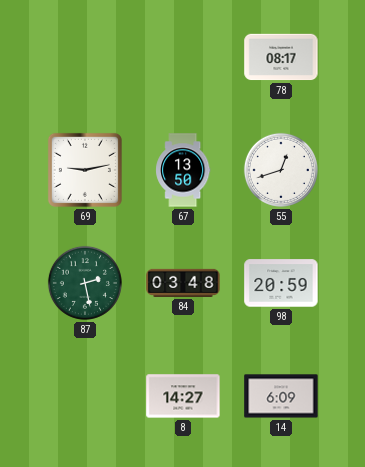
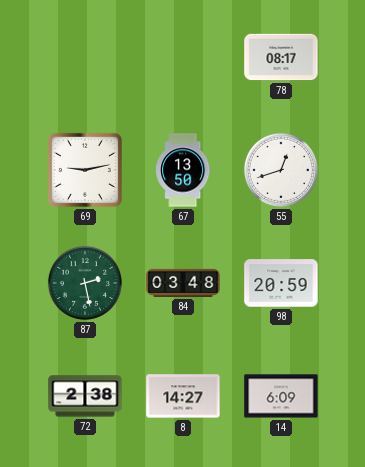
72: none -> 2:38 (85, 396)
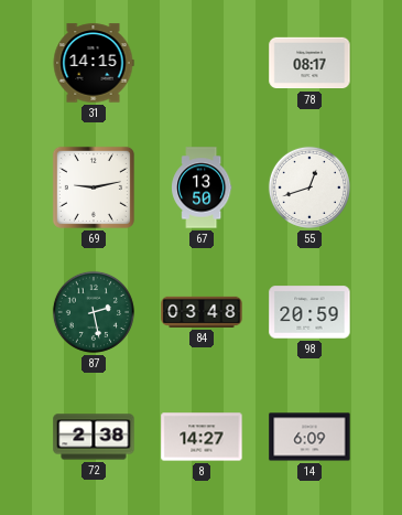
31: none -> 14:15 (94, 63)
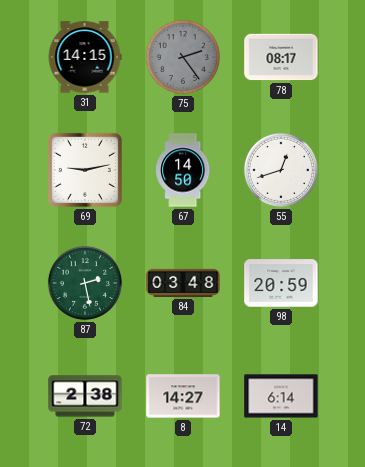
75: none -> 2:24 (183, 57)
67: 13:50 -> 14:50 (183, 170)
14: 6:09 -> 6:14 (281, 396)
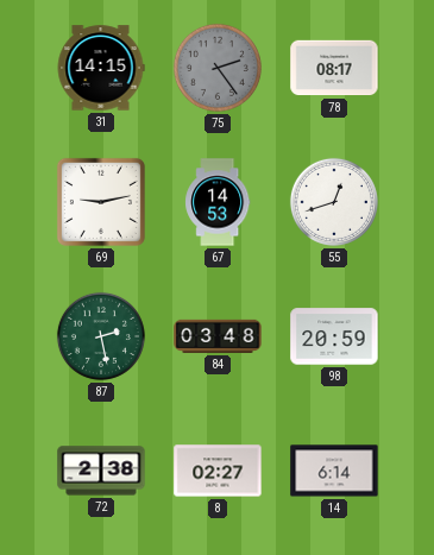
67: 14:50 -> 14:53 (218, 202)
8: 14:27 -> 02:27 (218, 471)
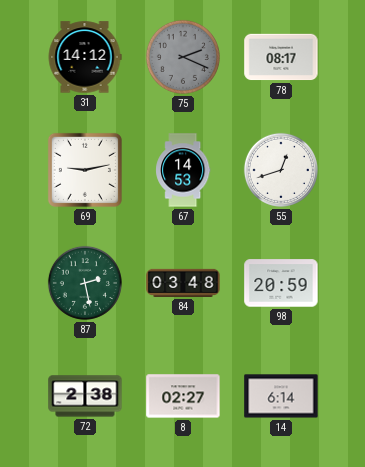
31: 14:15 -> 14:12 (85, 57)
75: 2:24 -> 2:19 (183, 57)
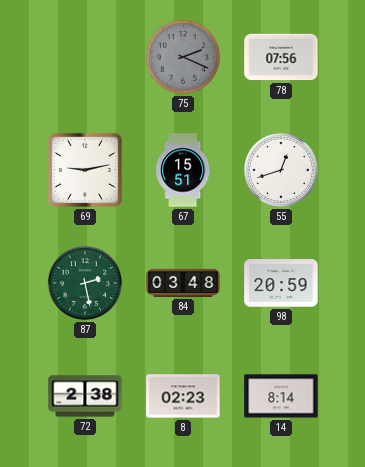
31: 14:12 -> none (85, 57)
78: 08:17 -> 07:56 (281, 57)
67: 14:53 -> 15:51 (183, 170)
8: 02:27 -> 02:23 (183, 396)
14: 6:14 -> 8:14 (281, 396)
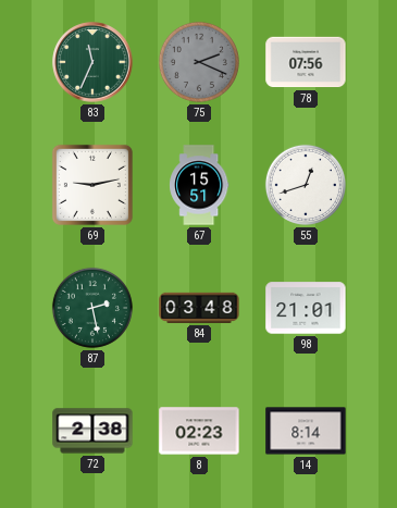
83: none -> 11:34 (92, 62)
98: 20:59 -> 21:01 (306, 308)
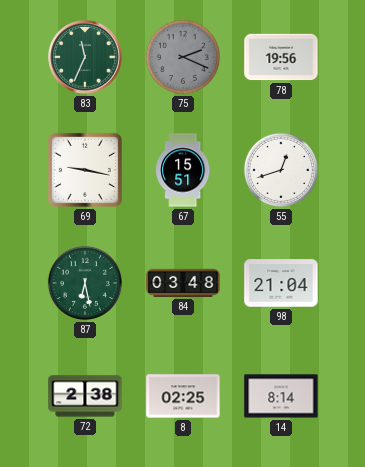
78: 07:56 -> 19:56 (281, 57)
69: 9:13 -> 9:17 (85, 170)
87: 2:28 -> 6:28 (85, 283)
98: 21:01 -> 21:04 (281, 283)
8: 02:23 -> 02:25 (183, 396)
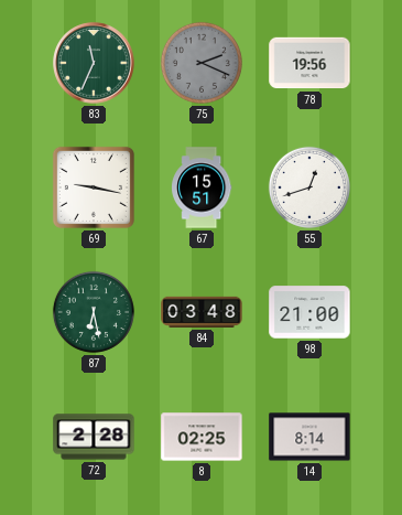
98: 21:04 -> 21:00 (309, 312)
72: 2:38 -> 2:28 (94, 437)
